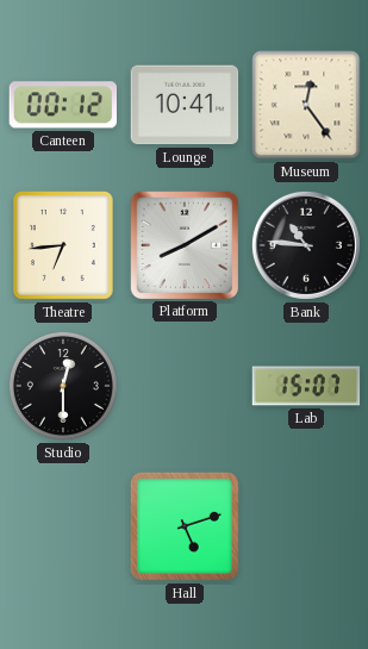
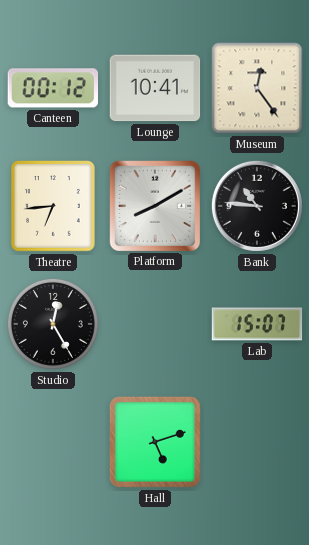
Studio: 12:30 -> 12:25 (53, 324)
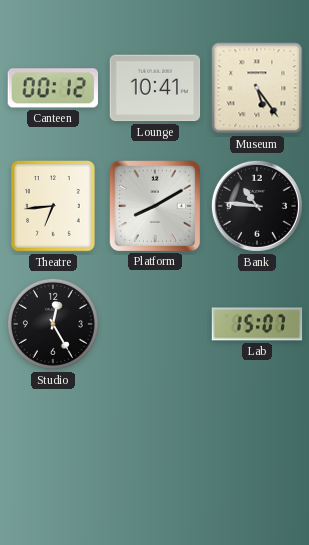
Museum: 12:24 -> 5:24 (257, 88)
Hall: 5:12 -> none (155, 442)
